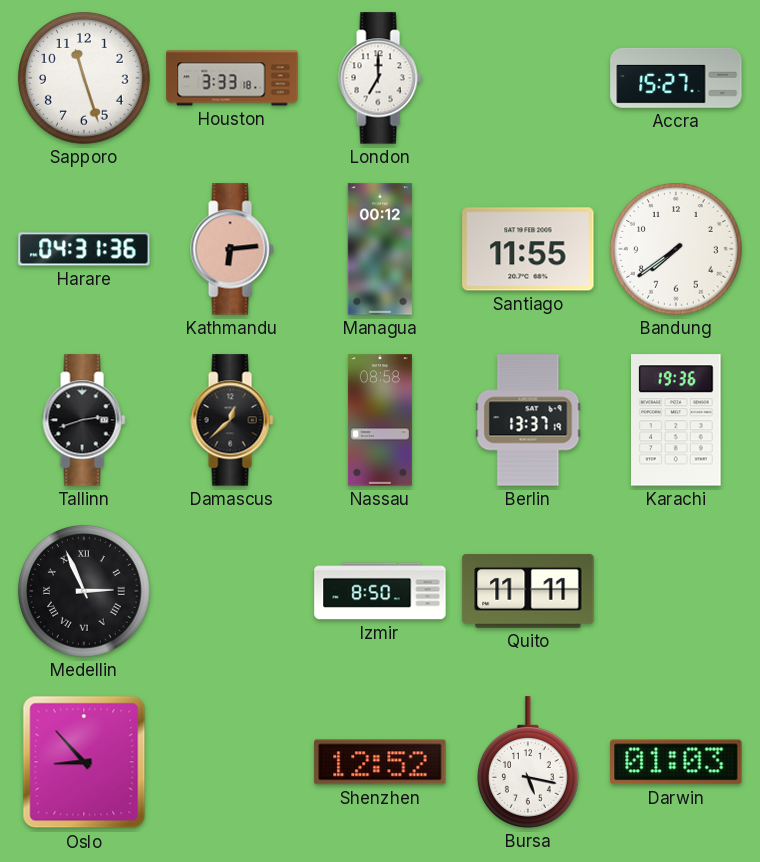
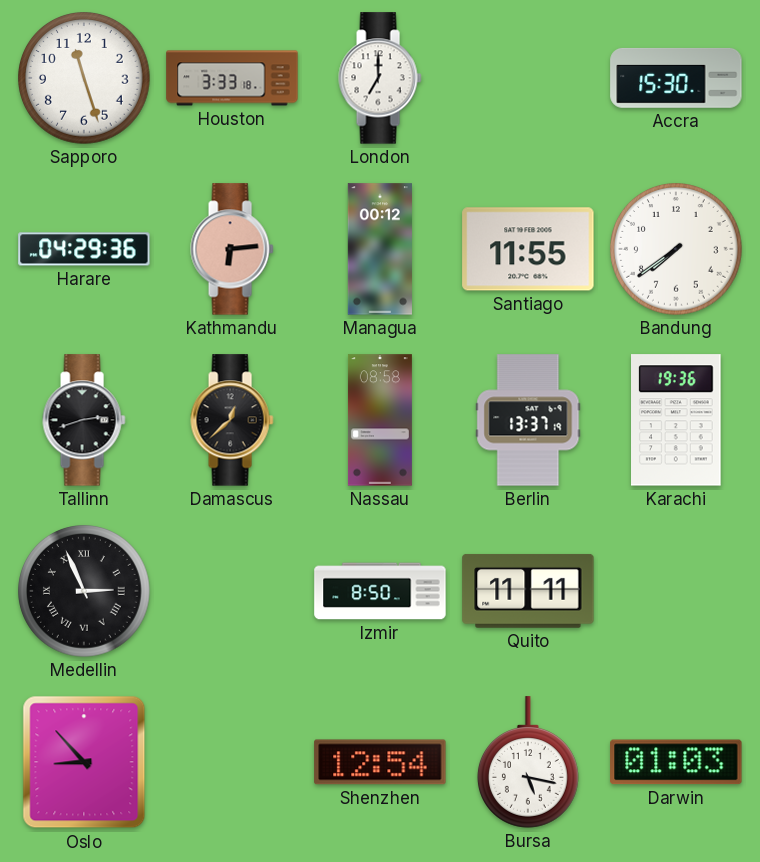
Accra: 15:27 -> 15:30 (676, 78)
Harare: 04:31 -> 04:29 (84, 249)
Shenzhen: 12:52 -> 12:54 (380, 762)
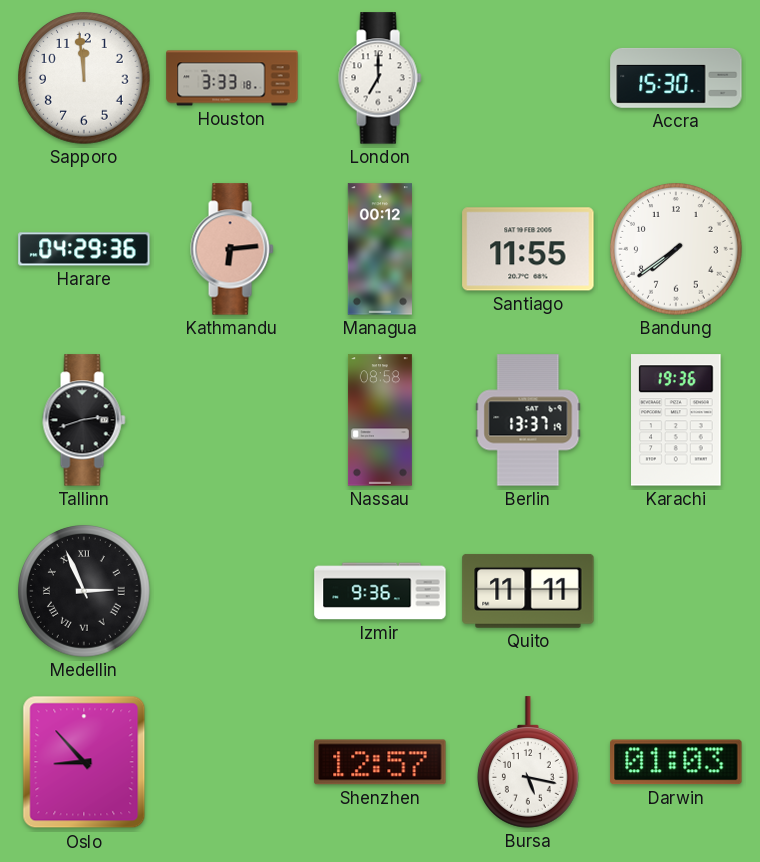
Sapporo: 11:27 -> 11:59 (84, 78)
Damascus: 12:38 -> none (232, 420)
Izmir: 8:50 -> 9:36 (380, 591)
Shenzhen: 12:54 -> 12:57 (380, 762)
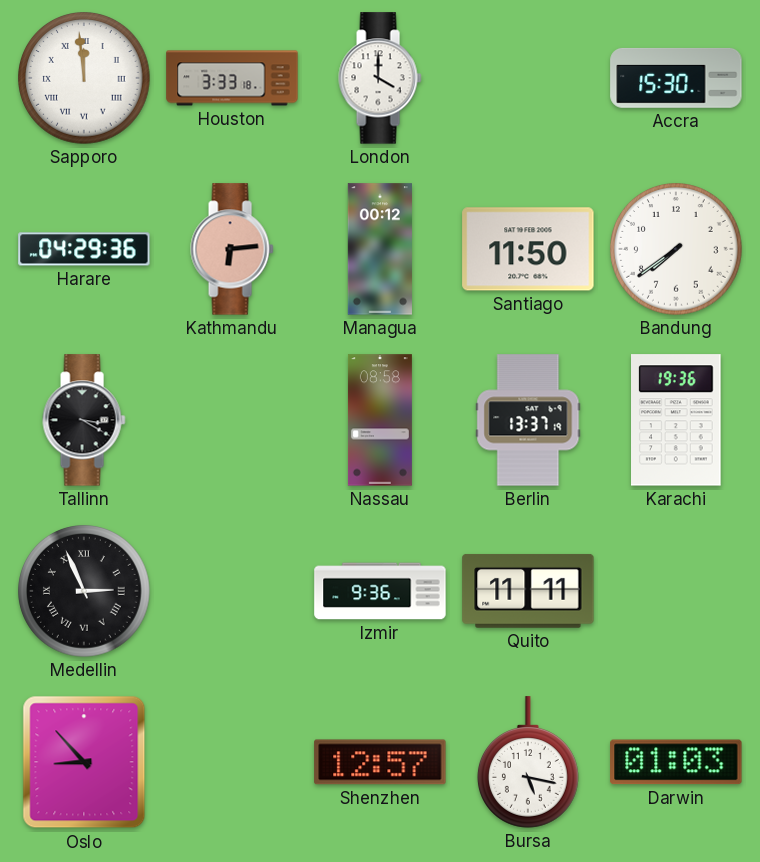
Sapporo numerals: Arabic -> Roman (84, 78)
London: 7:00 -> 4:00 (380, 78)
Santiago: 11:55 -> 11:50 (528, 249)
Tallinn: 2:42 -> 3:20 (84, 420)
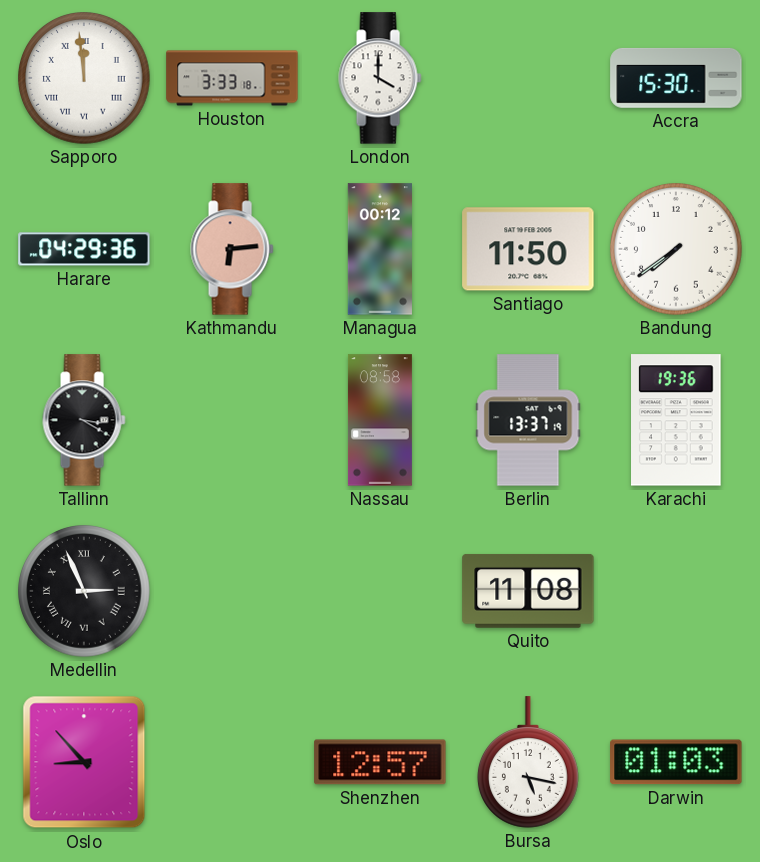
Izmir: 9:36 -> none (380, 591)
Quito: 11:11 -> 11:08 (528, 591)
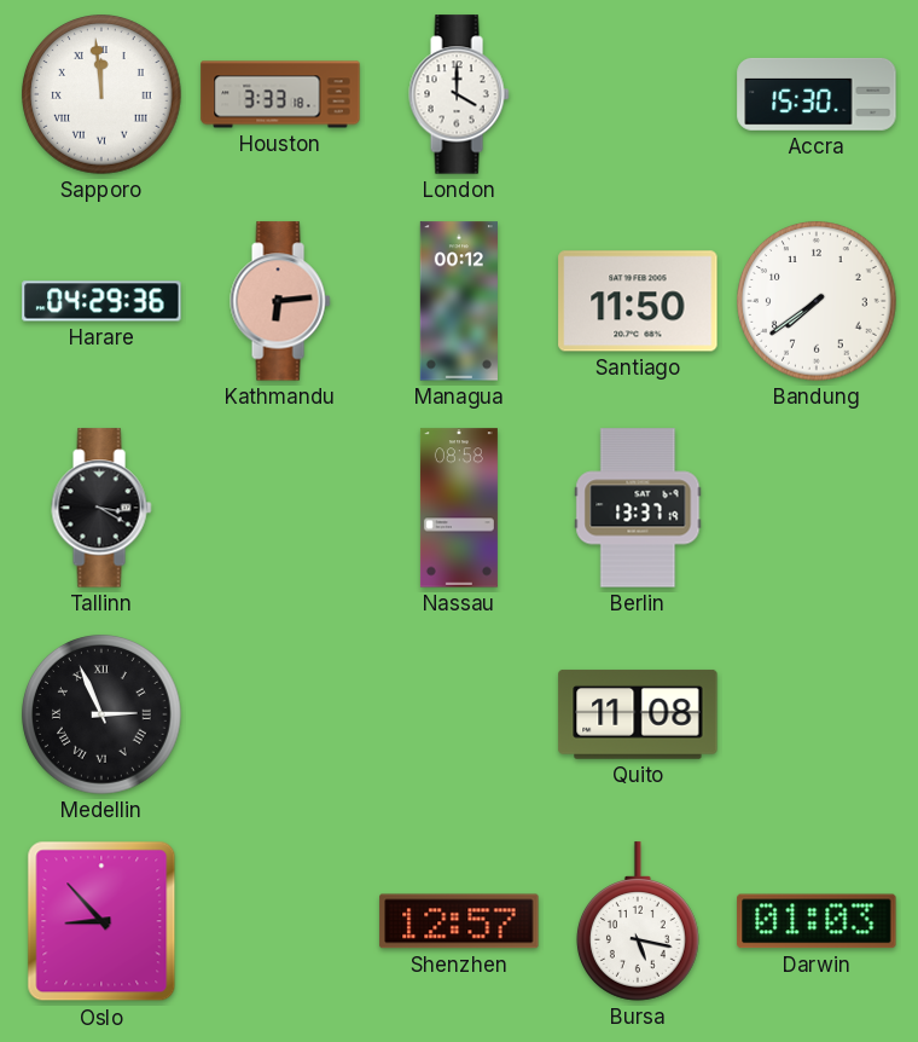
Karachi: 19:36 -> none (677, 420)
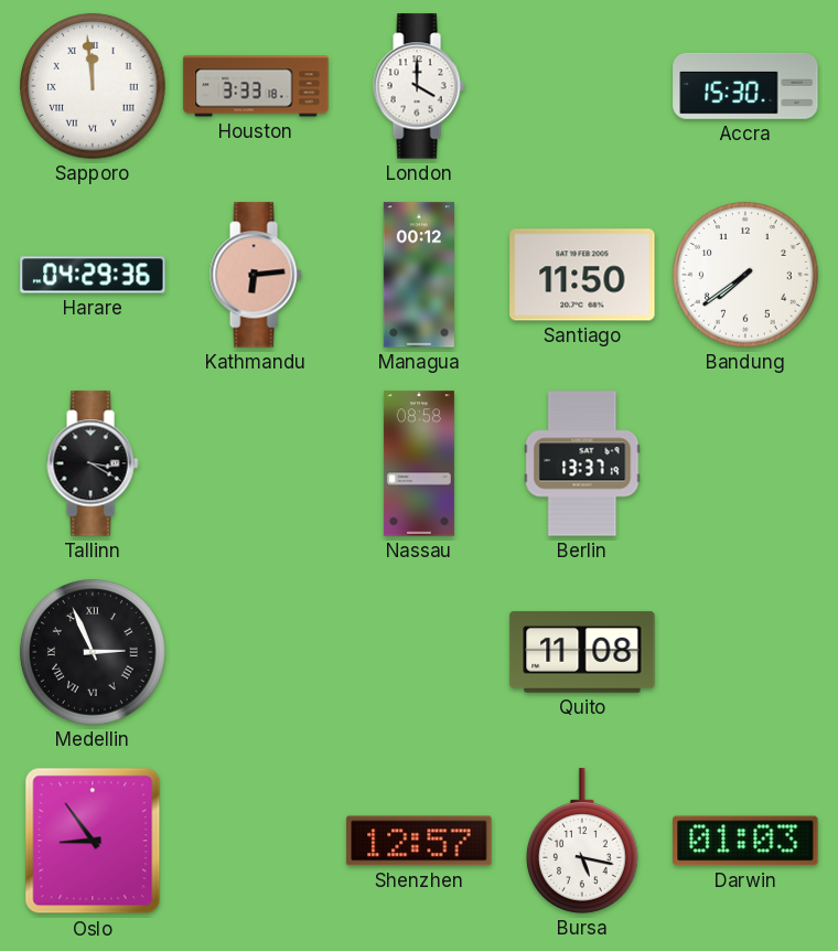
Oslo: 8:53 -> 8:54 (93, 841)
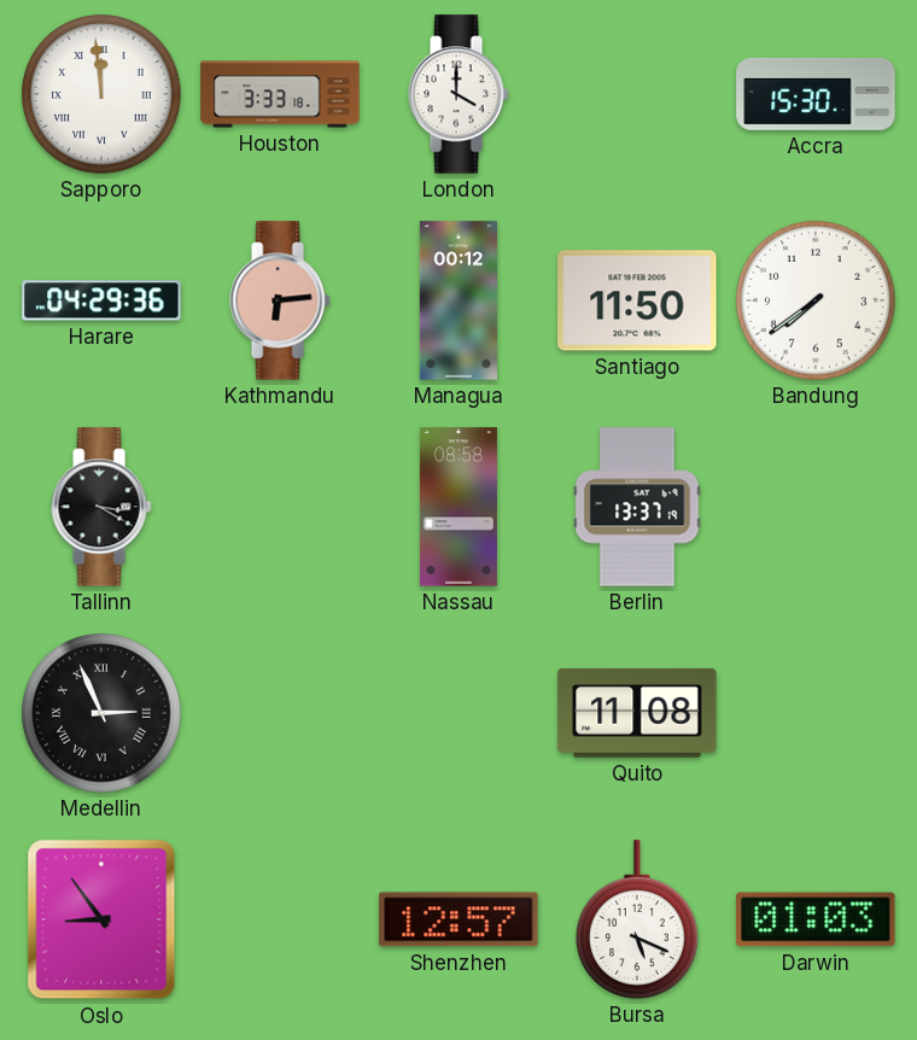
Bursa: 5:17 -> 5:19 (637, 919)
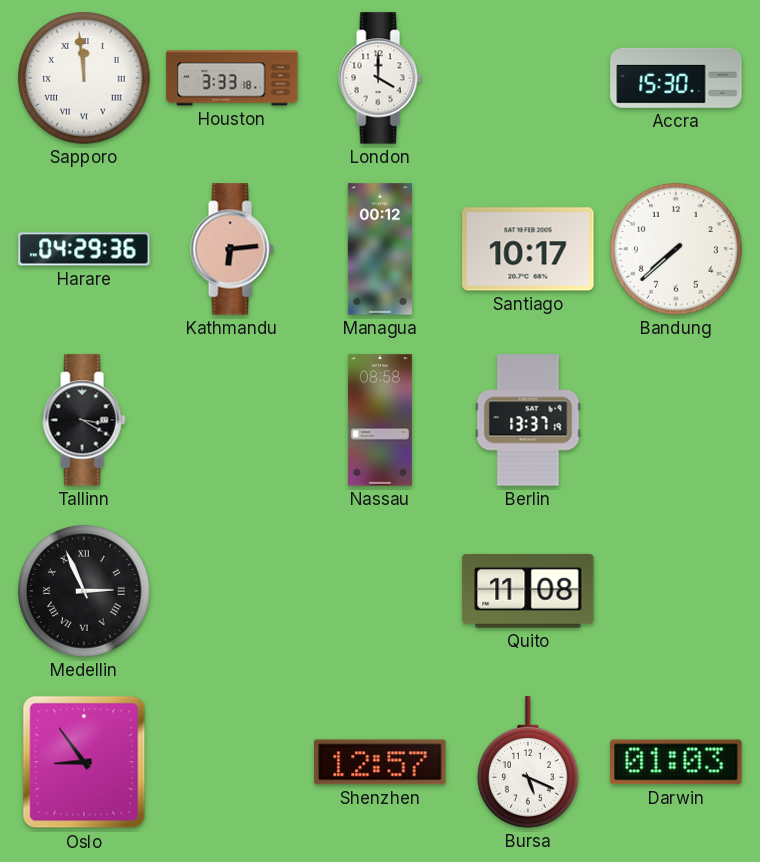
Santiago: 11:50 -> 10:17 (528, 249)
Bandung: 7:39 -> 7:38 (676, 249)
